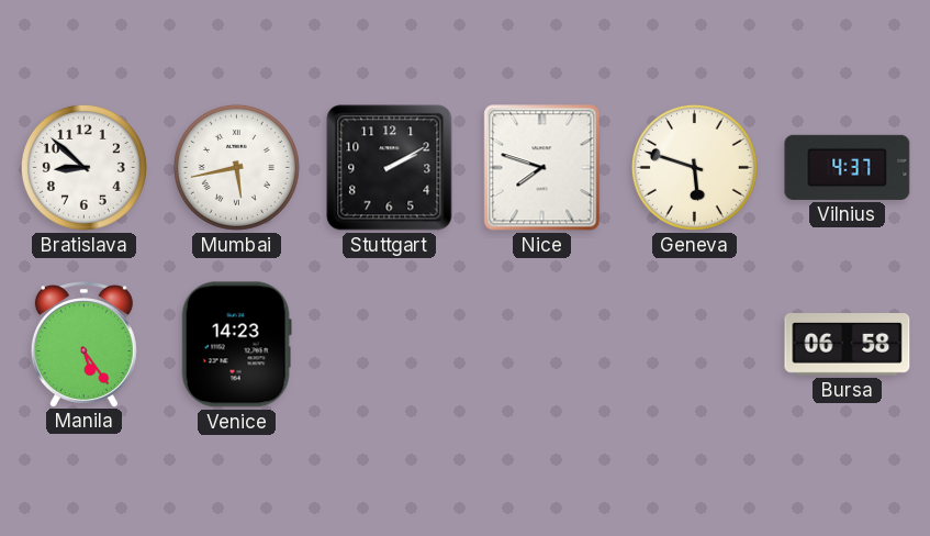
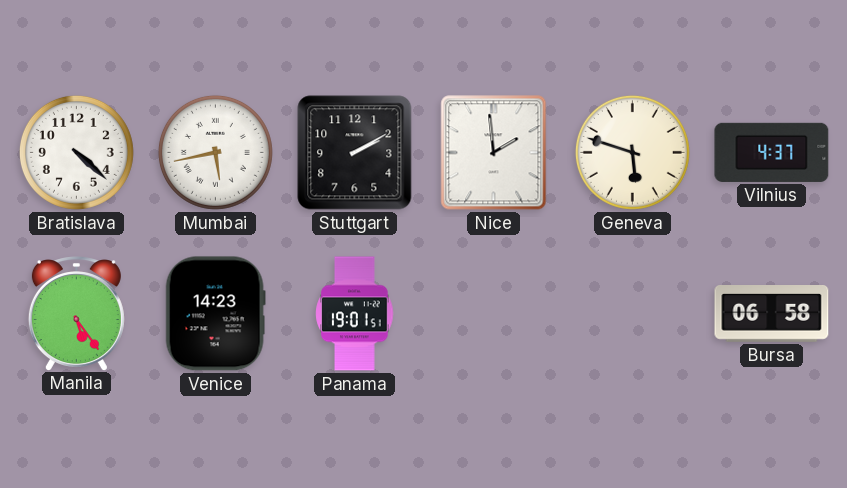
Bratislava: 8:52 -> 4:22 (76, 152)
Nice: 7:48 -> 1:59 (494, 153)
Panama: none -> 19:01 (355, 314)
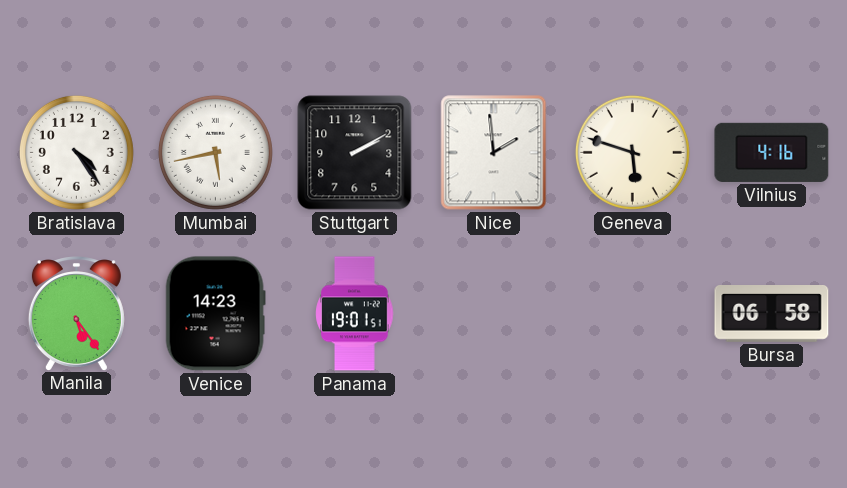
Bratislava: 4:22 -> 4:24 (76, 152)
Vilnius: 4:37 -> 4:16 (772, 152)
